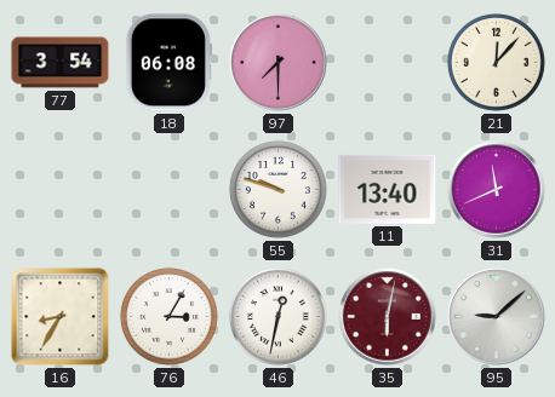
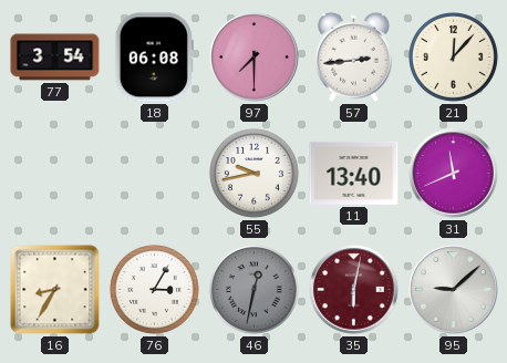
57: none -> 2:44 (354, 56)
55: 9:48 -> 9:43 (253, 173)
46 dial: white -> grey (253, 289)
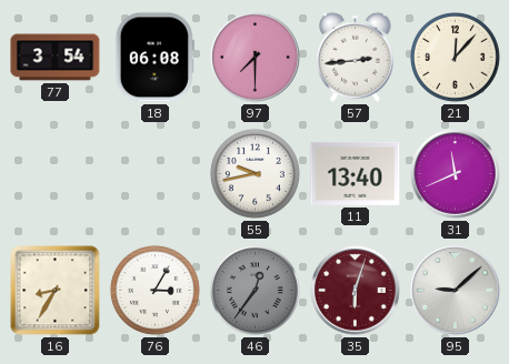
46: 12:32 -> 12:36 (255, 290)
35: 6:02 -> 6:03 (356, 291)
